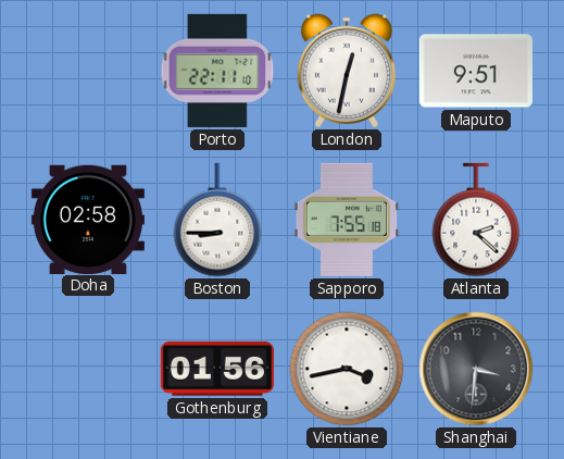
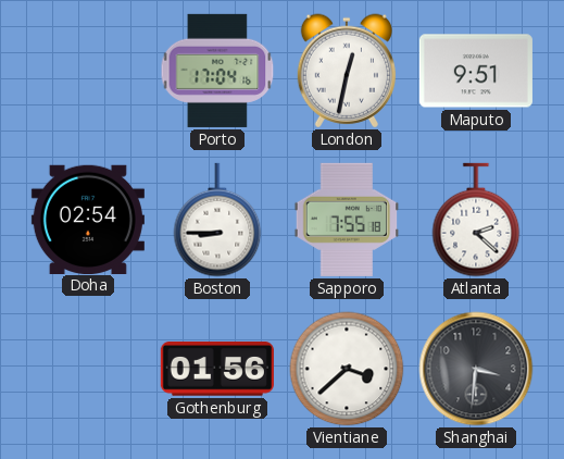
Porto: 22:11 -> 17:04 (217, 71)
Doha: 02:58 -> 02:54 (88, 219)
Vientiane: 3:43 -> 3:38 (347, 369)
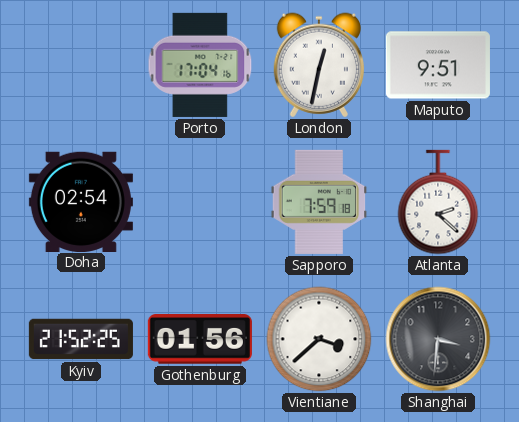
Boston: 8:45 -> none (217, 220)
Sapporo: 7:55 -> 7:59 (319, 202)
Kyiv: none -> 21:52 (81, 339)
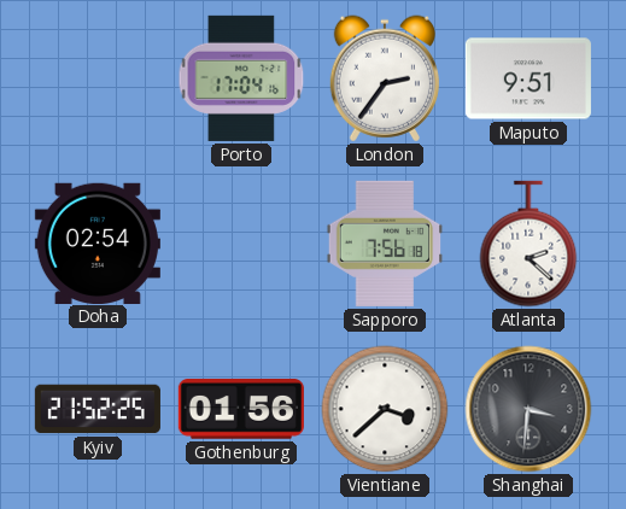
London: 12:32 -> 2:36 (385, 78)
Sapporo: 7:59 -> 7:56 (385, 244)
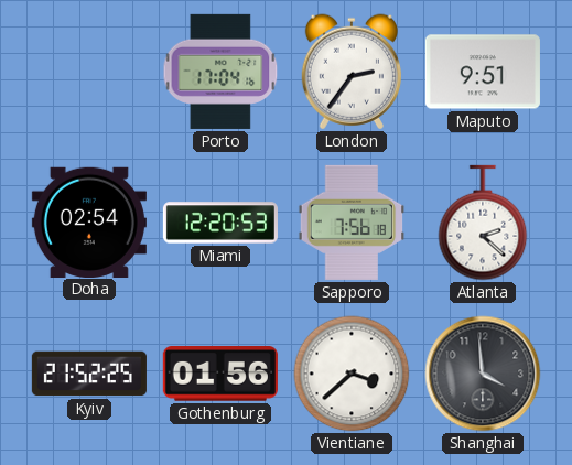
Miami: none -> 12:20 (220, 223)
Shanghai: 3:31 -> 3:59 (483, 374)
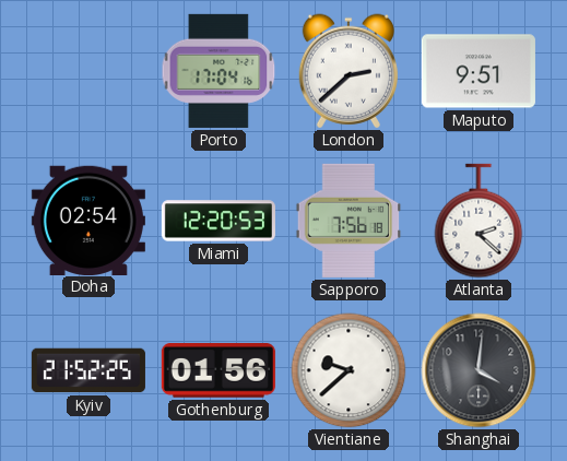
London: 2:36 -> 2:38 (349, 71)
Vientiane: 3:38 -> 9:38 (349, 370)
Shanghai: 3:59 -> 4:01 (479, 370)
